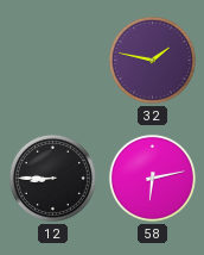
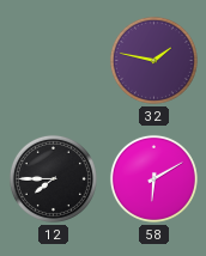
12: 8:45 -> 7:45 (53, 178)
58: 6:13 -> 6:10 (153, 178)
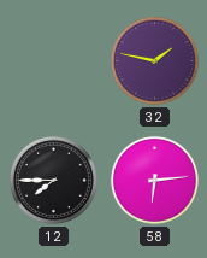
58: 6:10 -> 6:14 (154, 180)
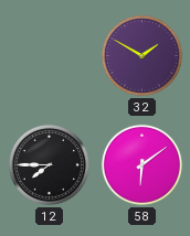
32: 1:47 -> 1:50 (141, 55)
58: 6:14 -> 6:09 (141, 164)
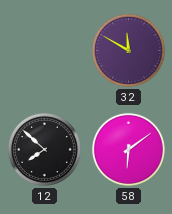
32: 1:50 -> 11:50 (128, 50)
12: 7:45 -> 7:52 (44, 149)
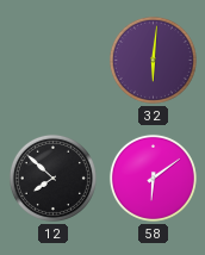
32: 11:50 -> 6:01 (153, 60)
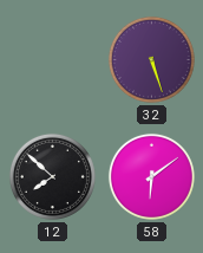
32: 6:01 -> 5:27 (151, 59)
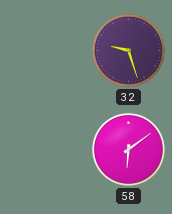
32: 5:27 -> 9:27 (128, 50)
12: 7:52 -> none (52, 176)
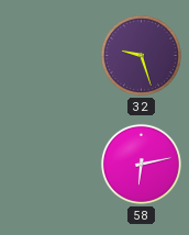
58: 6:09 -> 6:13 (141, 164)
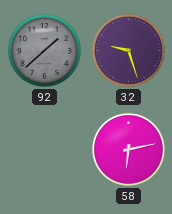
92: none -> 1:38 (44, 50)
